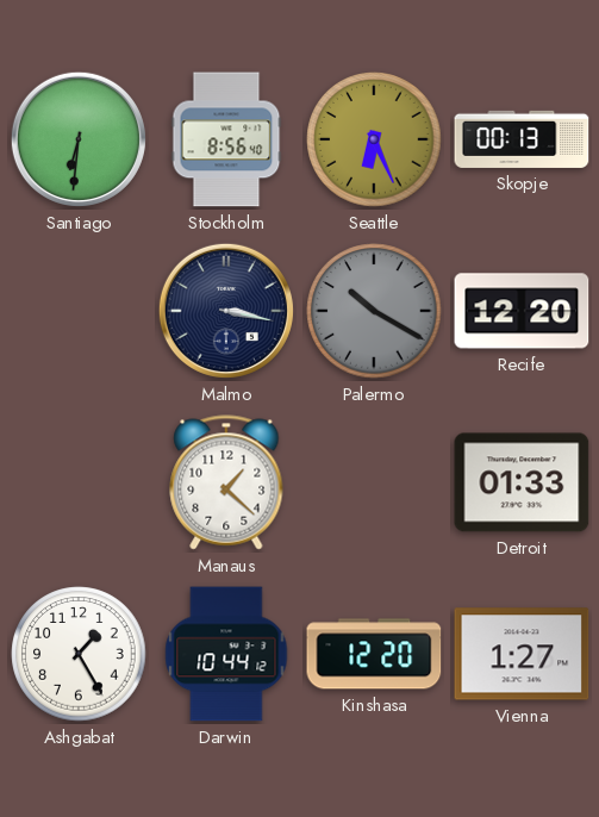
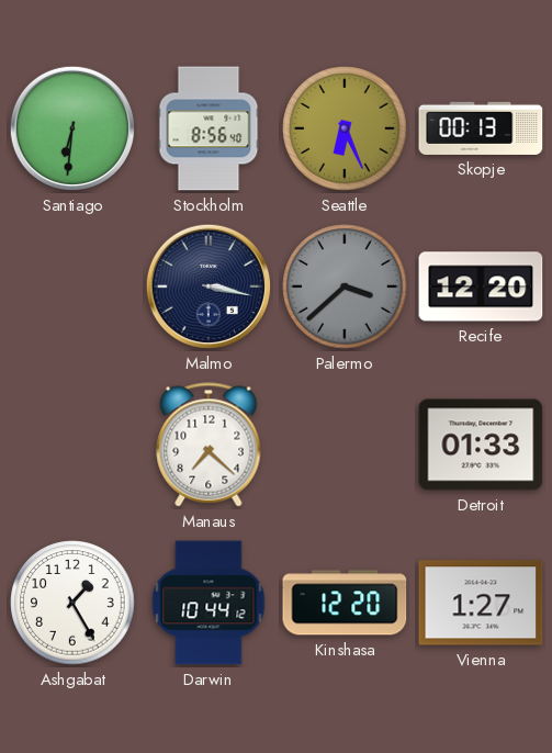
Palermo: 10:20 -> 3:38 (345, 286)
Manaus: 1:22 -> 7:22 (209, 445)
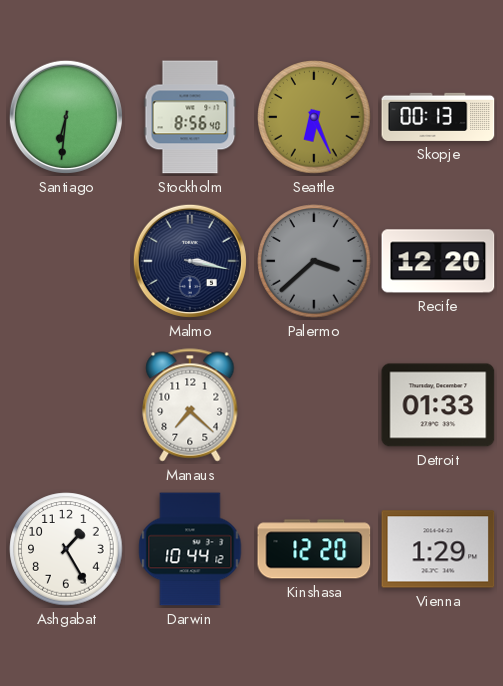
Vienna: 1:27 -> 1:29 (438, 549)
